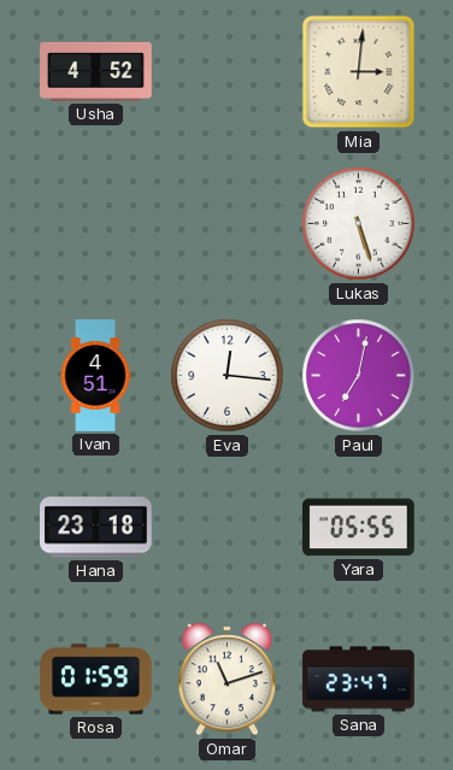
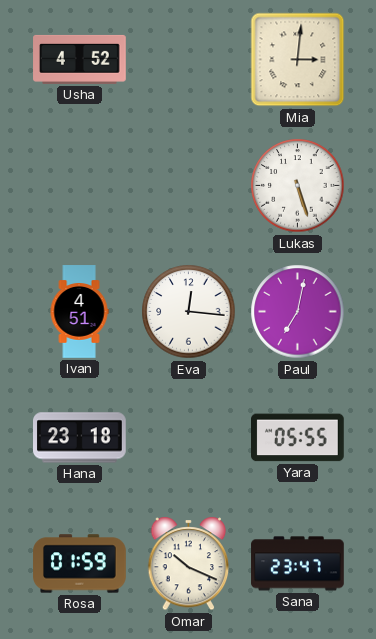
Omar: 11:12 -> 10:19 (189, 564)
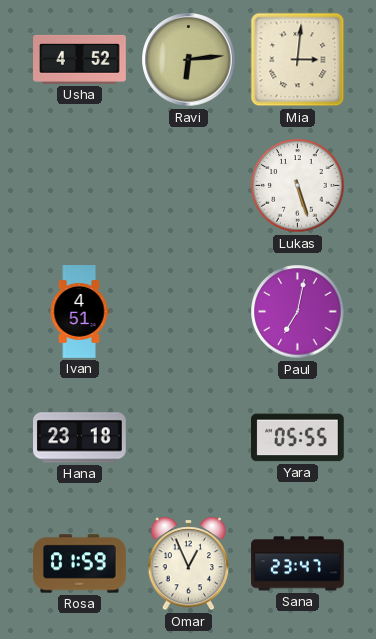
Ravi: none -> 6:14 (189, 60)
Eva: 12:16 -> none (189, 312)
Omar: 10:19 -> 12:56 (189, 564)
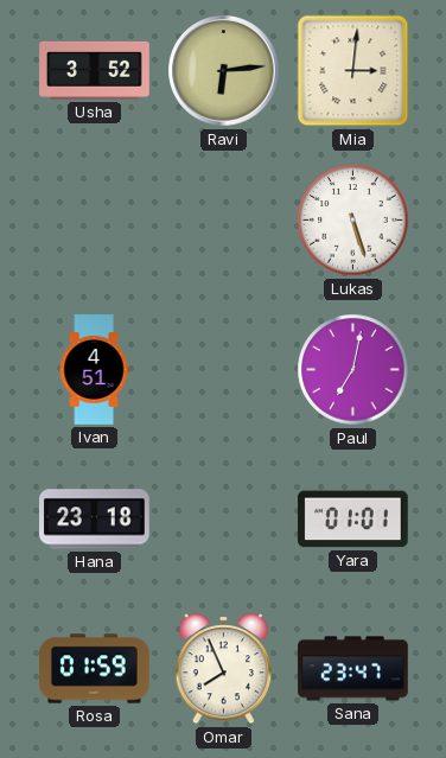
Usha: 4:52 -> 3:52 (95, 70)
Yara: 05:55 -> 01:01 (353, 520)
Omar: 12:56 -> 7:56 (224, 669)
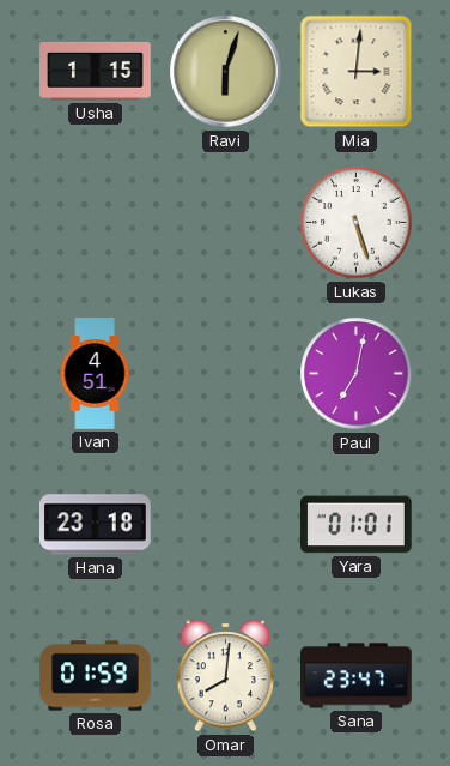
Usha: 3:52 -> 1:15 (96, 71)
Ravi: 6:14 -> 6:03 (226, 72)
Omar: 7:56 -> 8:01 (226, 676)
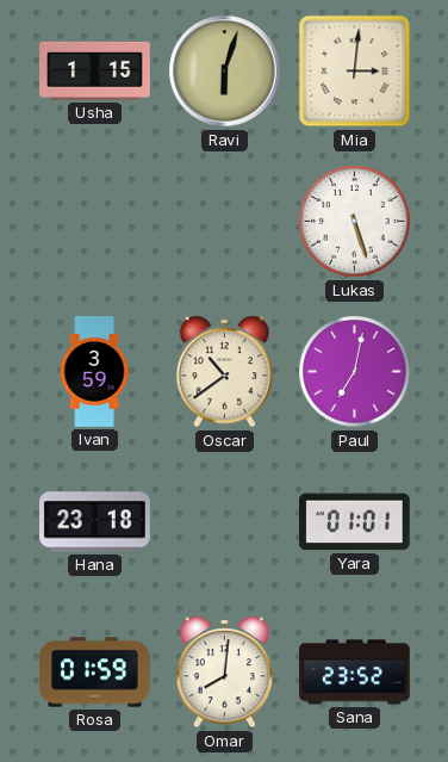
Ivan: 4:51 -> 3:59 (94, 372)
Oscar: none -> 10:39 (225, 372)
Sana: 23:47 -> 23:52 (355, 673)
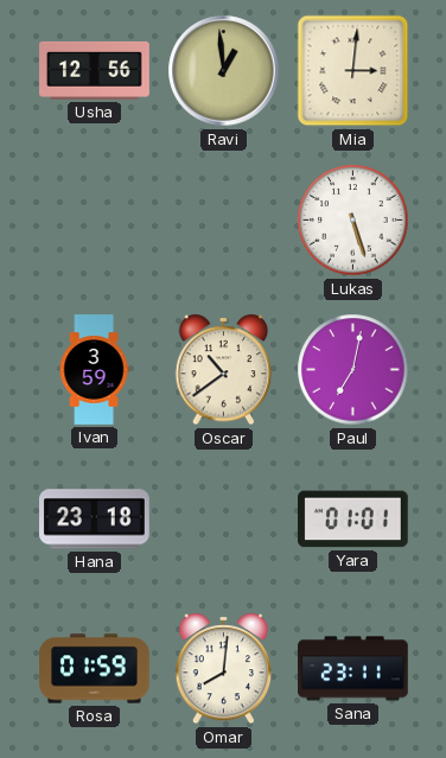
Usha: 1:15 -> 12:56 (95, 70)
Ravi: 6:03 -> 12:59 (224, 71)
Sana: 23:52 -> 23:11 (353, 669)
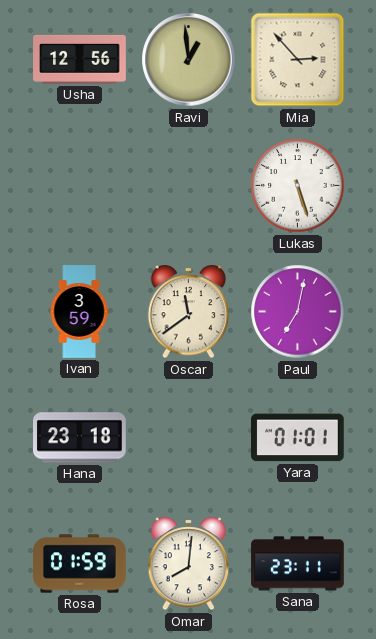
Mia: 3:01 -> 2:53 (298, 60)
Oscar: 10:39 -> 11:39 (189, 312)
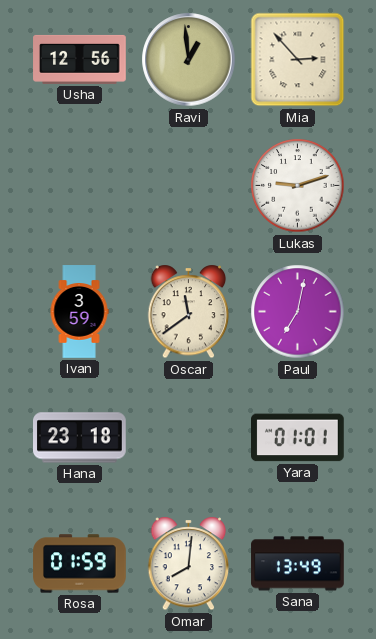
Lukas: 5:27 -> 9:12 (298, 186)
Sana: 23:11 -> 13:49 (298, 564)
